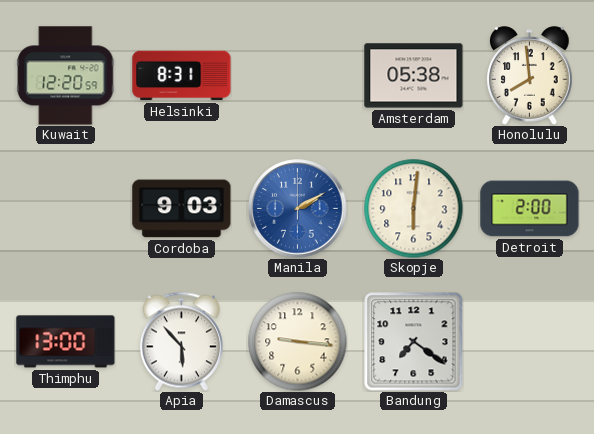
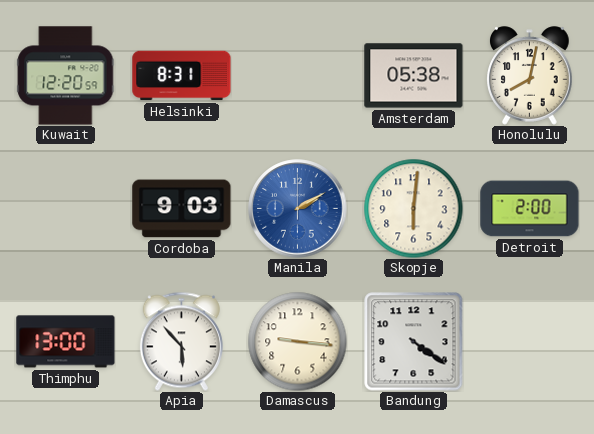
Honolulu: 7:59 -> 8:02 (530, 76)
Bandung: 7:21 -> 4:21 (414, 342)
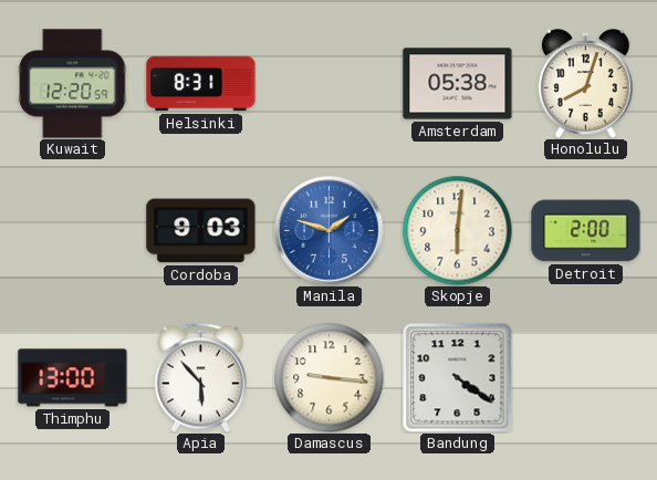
Honolulu: 8:02 -> 8:03 (586, 84)
Manila: 2:10 -> 1:48 (330, 231)
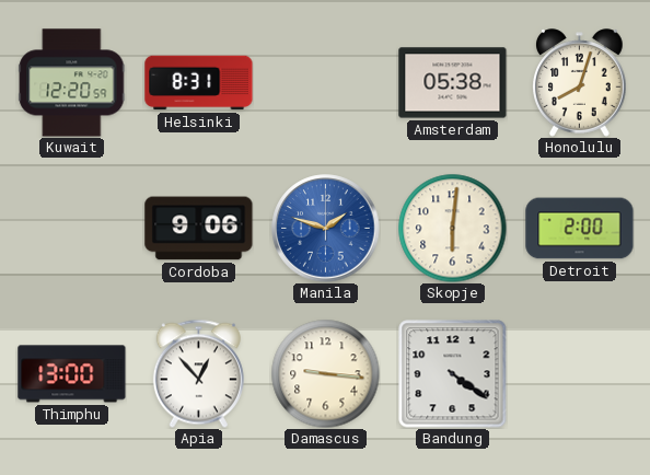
Cordoba: 9:03 -> 9:06 (199, 229)
Apia: 5:53 -> 12:53 (198, 373)
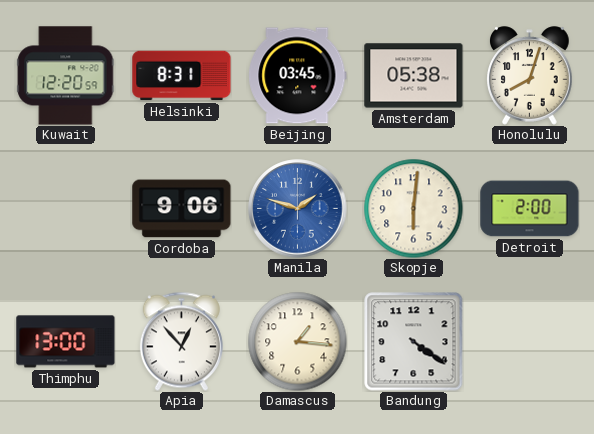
Beijing: none -> 03:45 (298, 76)
Damascus: 9:16 -> 1:16 (298, 342)
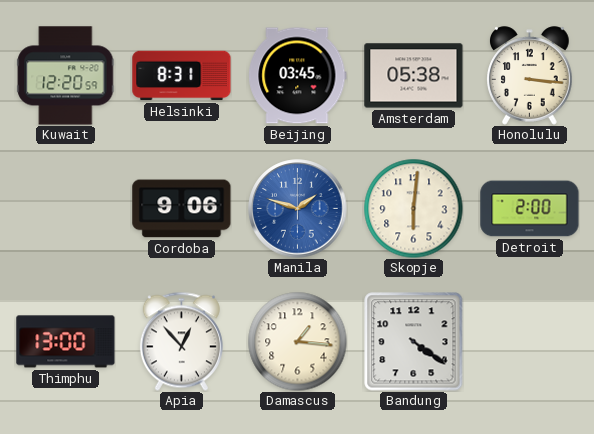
Honolulu: 8:03 -> 3:16 (530, 76)
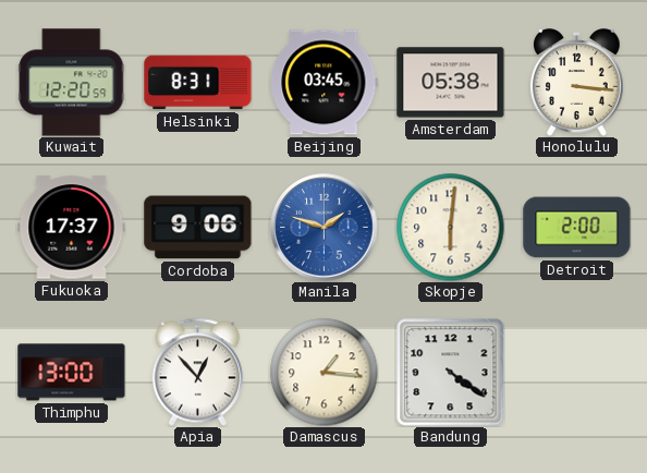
Fukuoka: none -> 17:37 (72, 228)
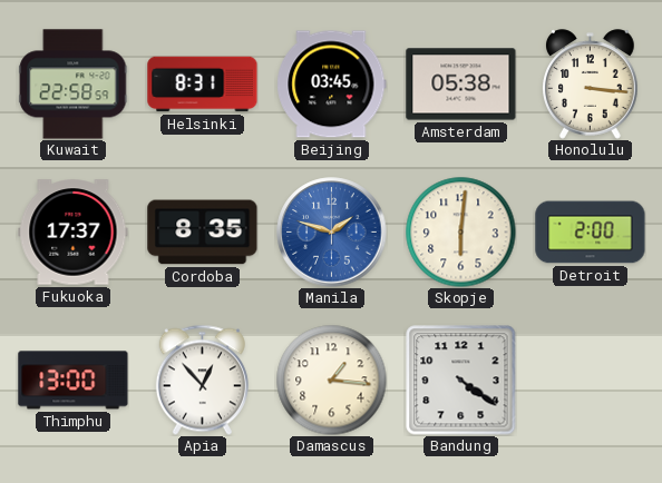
Kuwait: 12:20 -> 22:58 (74, 85)
Cordoba: 9:06 -> 8:35 (203, 233)
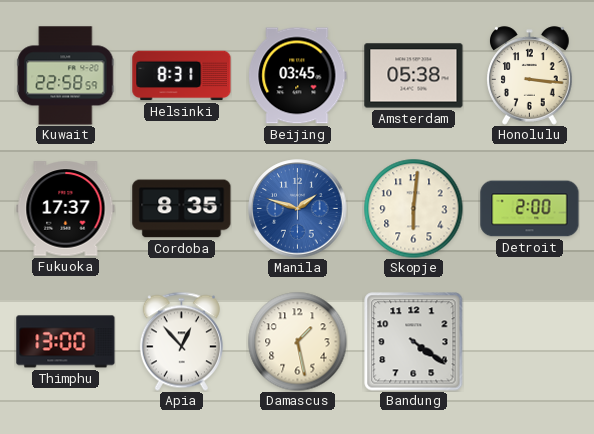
Damascus: 1:16 -> 1:28 (298, 342)
